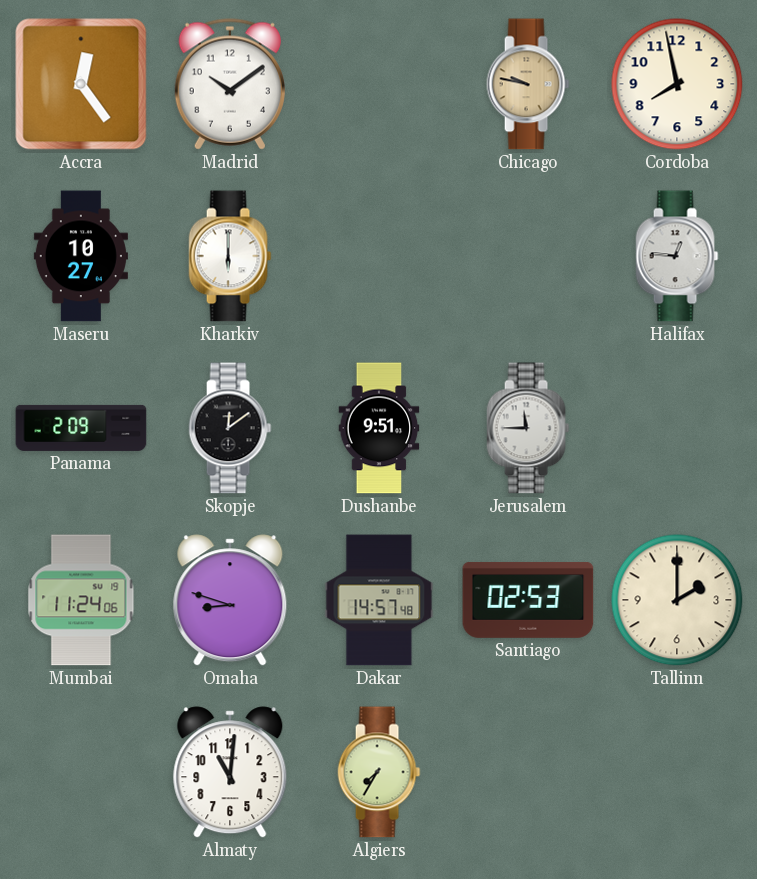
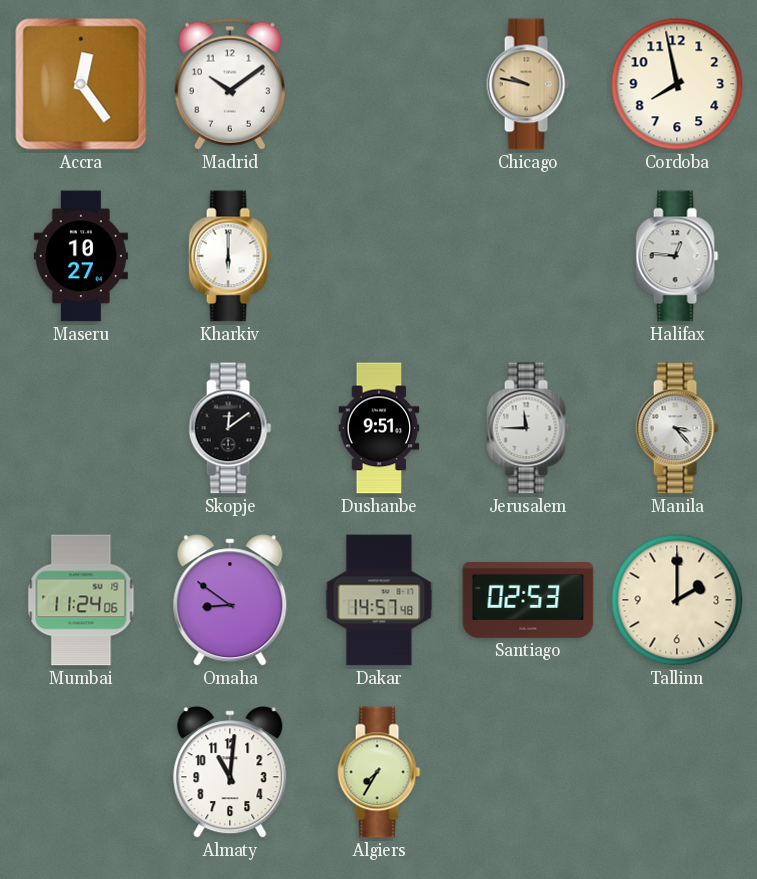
Panama: 2:09 -> none (81, 428)
Manila: none -> 3:23 (677, 428)
Omaha: 8:48 -> 8:51 (230, 600)
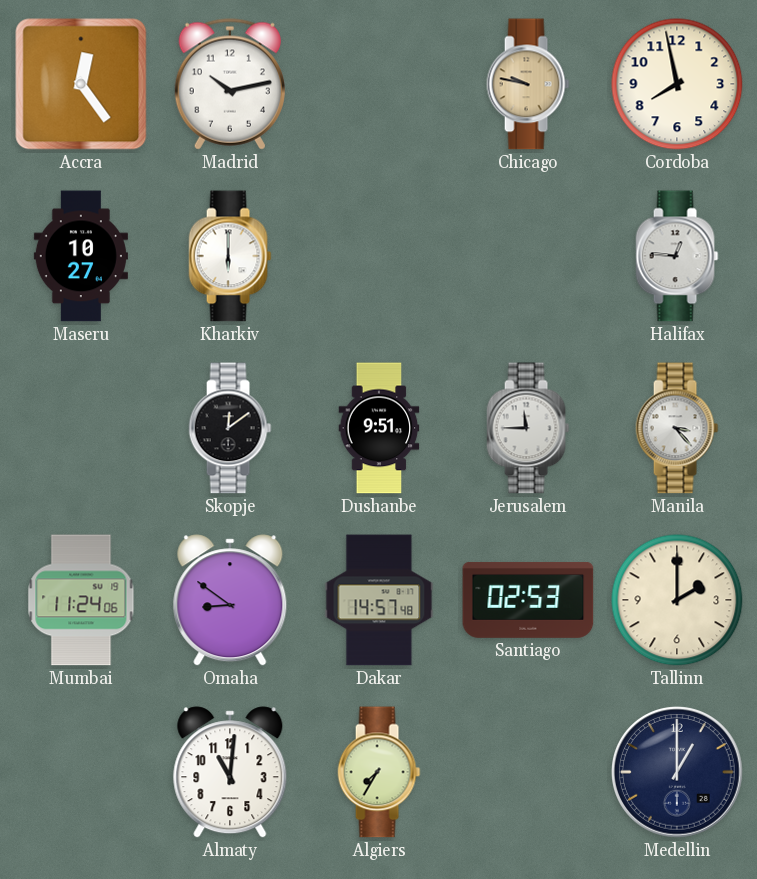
Madrid: 10:09 -> 10:13 (230, 84)
Medellin: none -> 1:00 (678, 773)
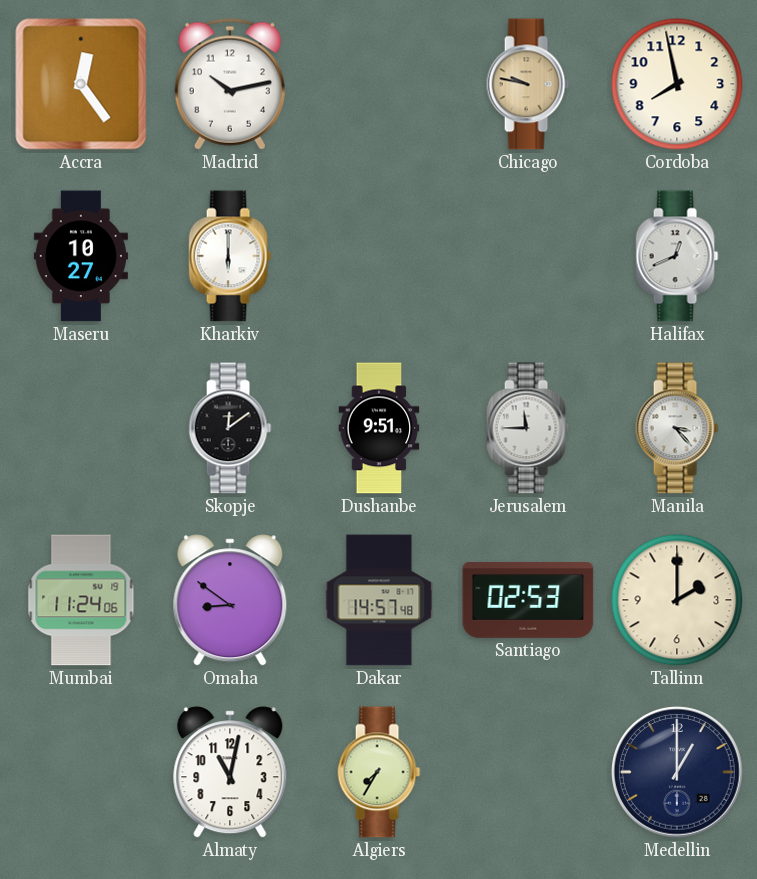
Halifax: 12:46 -> 12:41 (677, 256)
Almaty: 11:01 -> 11:02 (230, 772)
